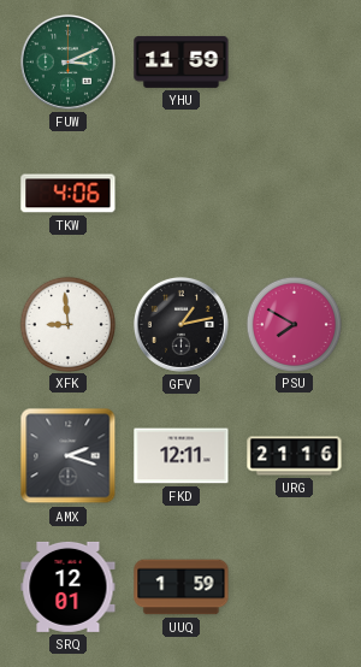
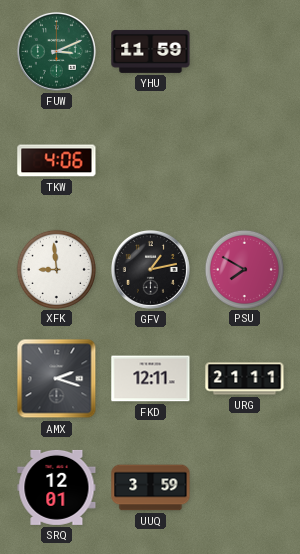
URG: 21:16 -> 21:11 (245, 379)
UUQ: 1:59 -> 3:59 (151, 488)
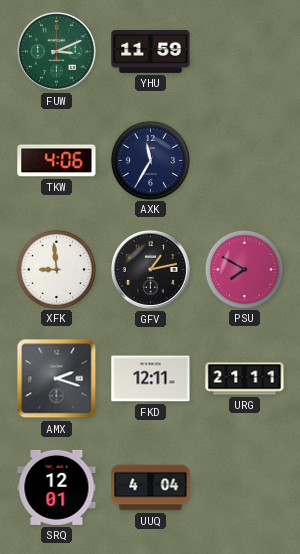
AXK: none -> 11:35 (150, 160)
UUQ: 3:59 -> 4:04 (151, 488)
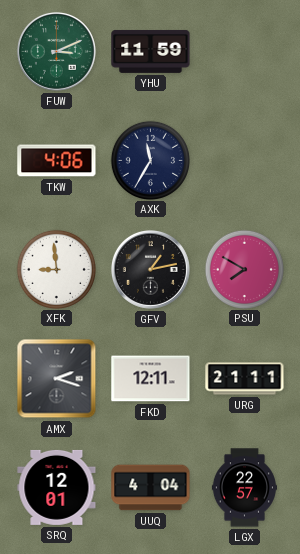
LGX: none -> 22:57 (244, 488)
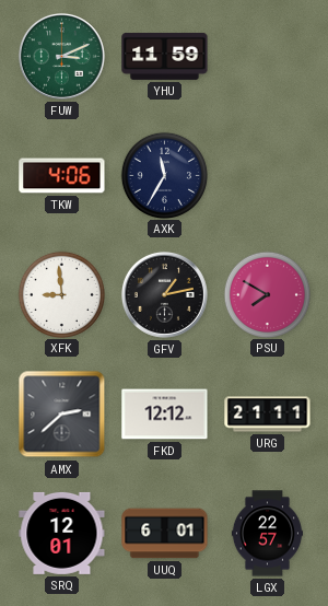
AMX: 2:18 -> 2:38 (62, 415)
FKD: 12:11 -> 12:12 (165, 415)
UUQ: 4:04 -> 6:01 (165, 534)
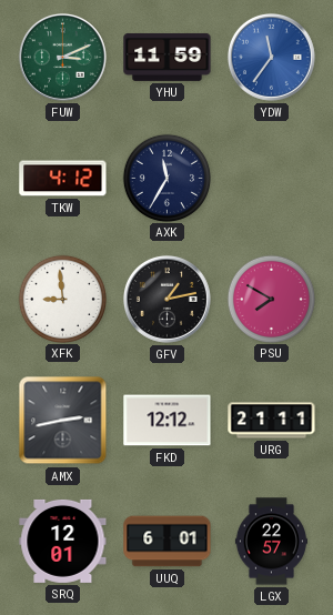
YDW: none -> 11:36 (271, 57)
TKW: 4:06 -> 4:12 (63, 179)
AMX: 2:38 -> 2:43 (63, 421)
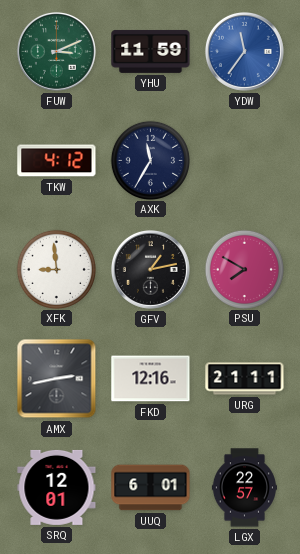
FKD: 12:12 -> 12:16 (151, 379)
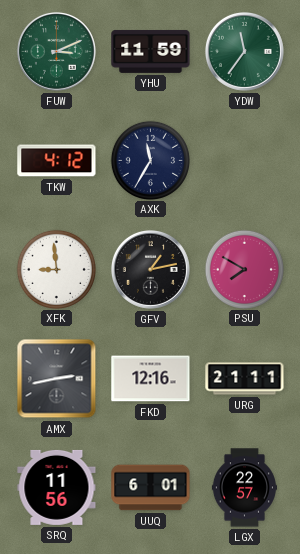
YDW dial: blue -> green (244, 51)
SRQ: 12:01 -> 11:56 (57, 487)
